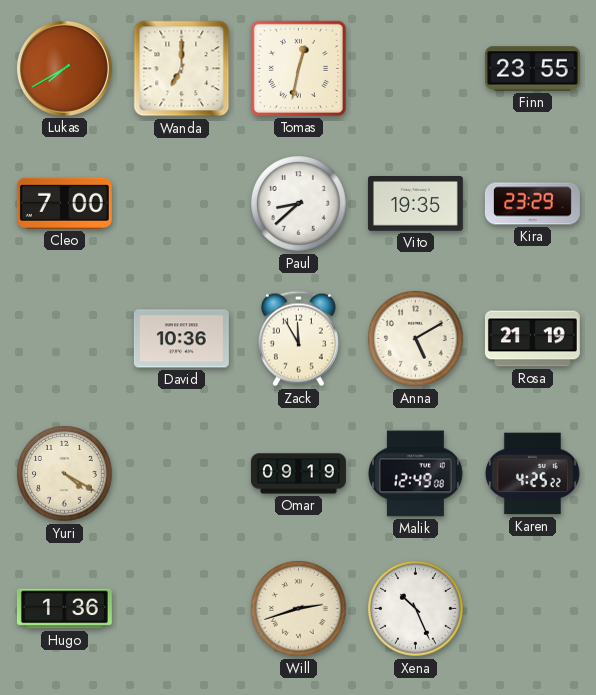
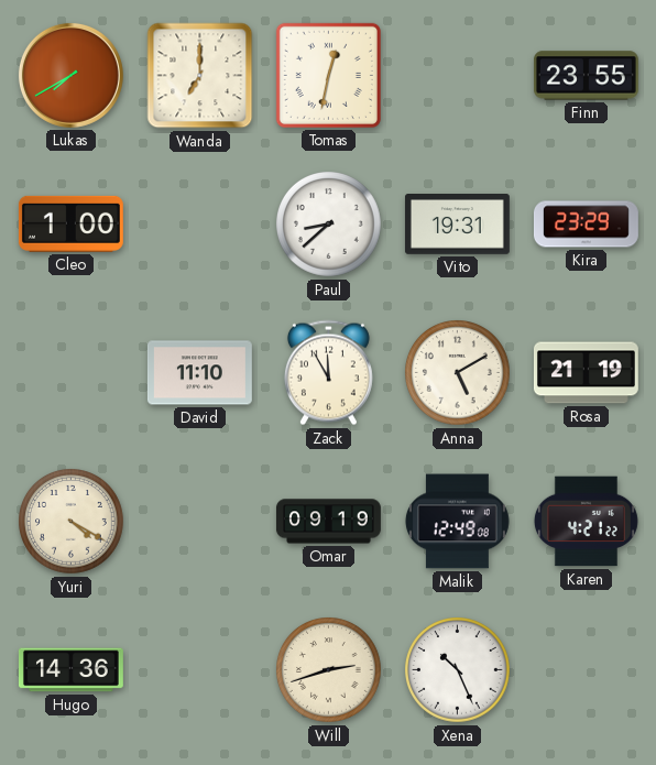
Cleo: 7:00 -> 1:00 (70, 223)
Vito: 19:35 -> 19:31 (457, 225)
David: 10:36 -> 11:10 (199, 373)
Karen: 4:25 -> 4:21 (586, 522)
Hugo: 1:36 -> 14:36 (70, 670)
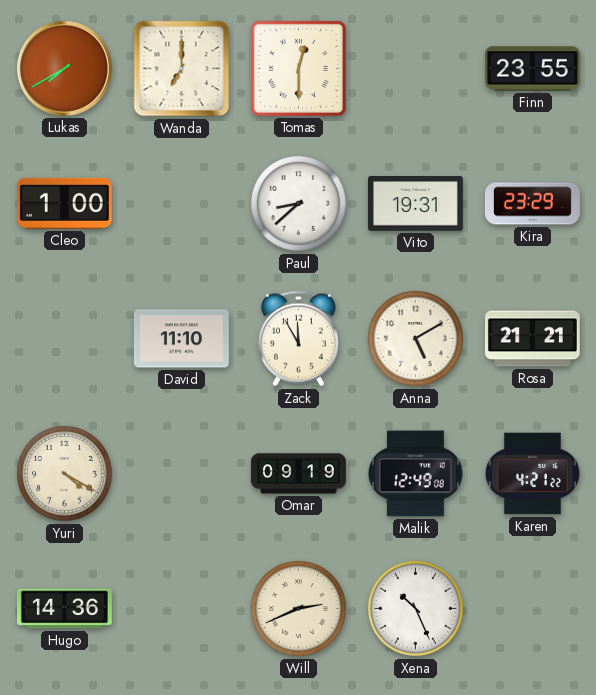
Tomas: 12:32 -> 12:30 (298, 68)
Rosa: 21:19 -> 21:21 (532, 339)
Will: 2:42 -> 2:41 (299, 609)
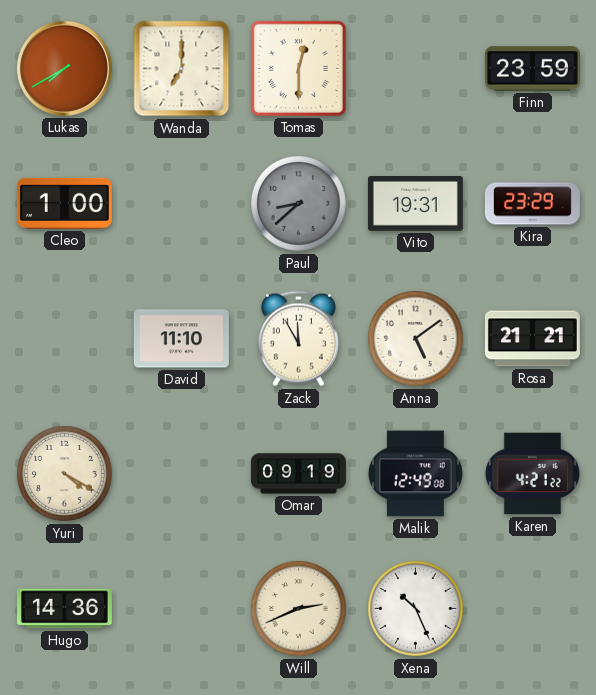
Finn: 23:55 -> 23:59 (532, 69)
Paul dial: white -> grey (299, 204)
Anna: 5:10 -> 5:09 (416, 339)
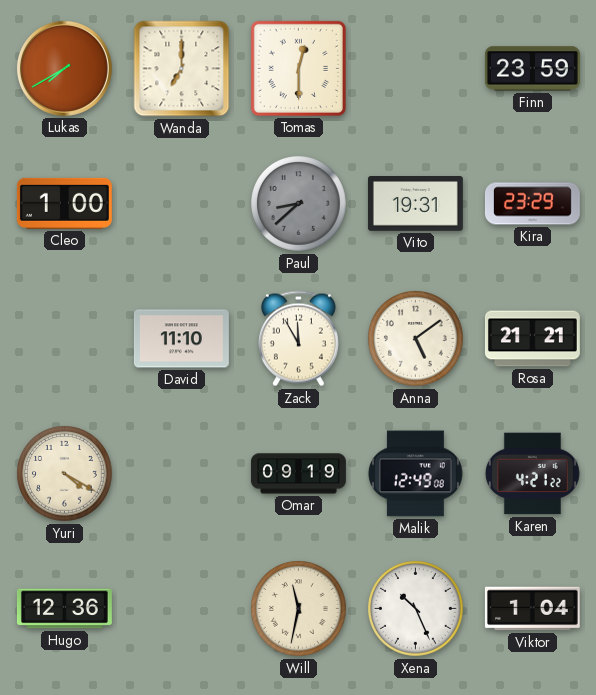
Hugo: 14:36 -> 12:36 (64, 609)
Will: 2:41 -> 11:32 (299, 609)
Viktor: none -> 1:04 (532, 609)
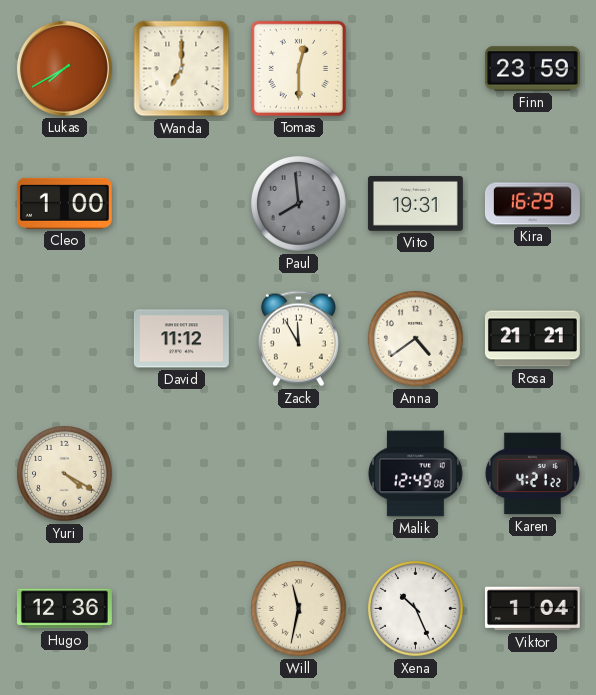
Paul: 8:38 -> 7:59 (299, 204)
Kira: 23:29 -> 16:29 (532, 204)
David: 11:10 -> 11:12 (181, 339)
Anna: 5:09 -> 4:39 (416, 339)
Omar: 09:19 -> none (298, 474)
